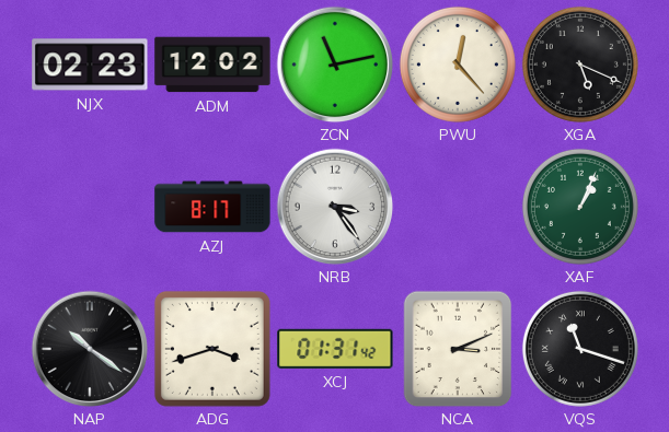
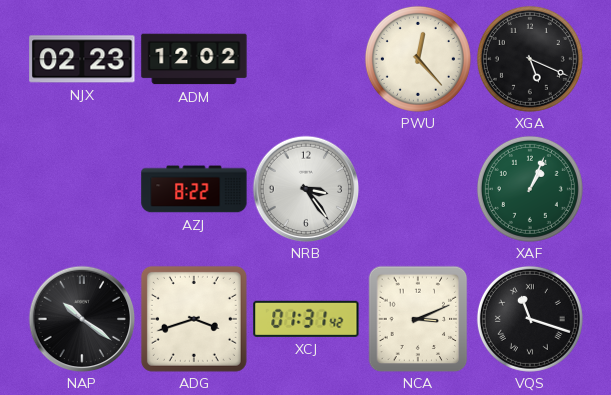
ZCN: 11:13 -> none (335, 65)
AZJ: 8:17 -> 8:22 (194, 189)
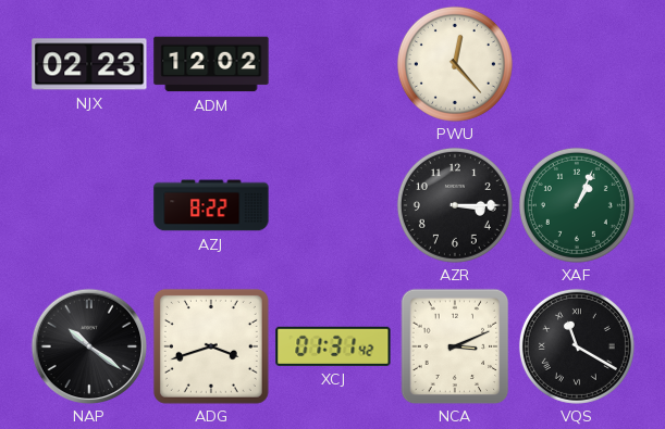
XGA: 5:19 -> none (530, 59)
NRB: 3:24 -> none (306, 189)
AZR: none -> 3:15 (455, 205)
VQS: 11:18 -> 11:20 (577, 346)
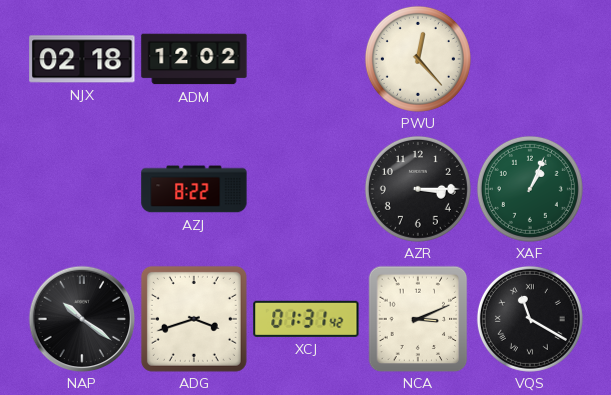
NJX: 02:23 -> 02:18 (82, 59)
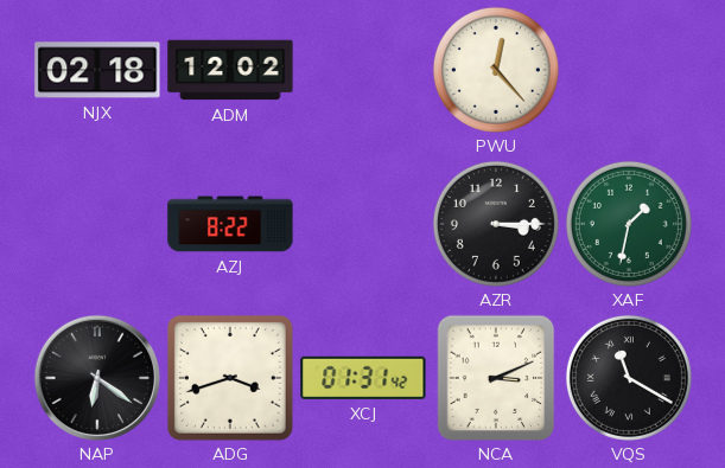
XAF: 1:04 -> 1:32 (629, 224)
NAP: 10:21 -> 6:21 (97, 378)
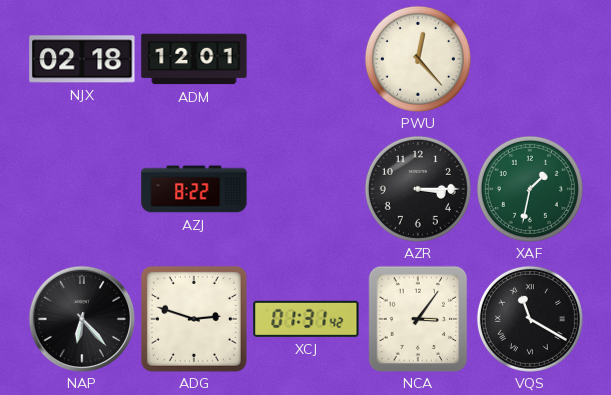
ADM: 12:02 -> 12:01 (194, 59)
NAP: 6:21 -> 6:23 (82, 319)
ADG: 3:42 -> 2:48 (194, 319)
NCA: 3:11 -> 3:06 (418, 319)
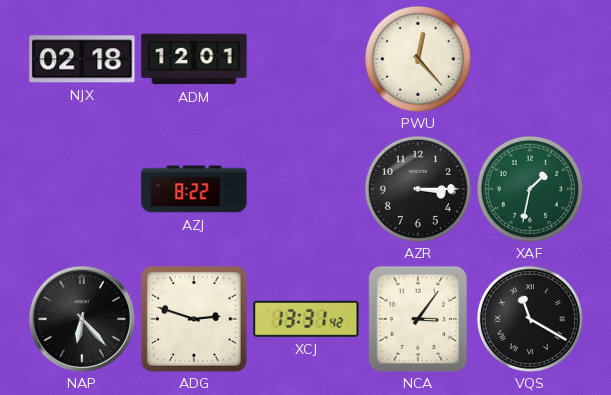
XCJ: 01:31 -> 13:31 (306, 319)
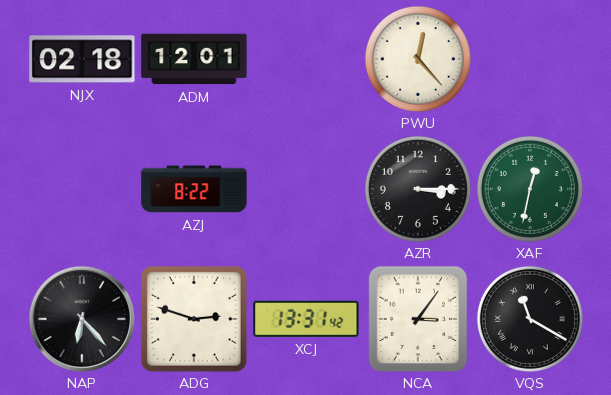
XAF: 1:32 -> 12:32 (530, 189)
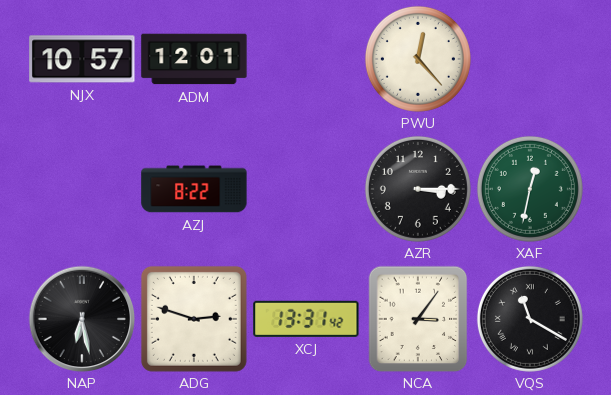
NJX: 02:18 -> 10:57 (82, 59)
NAP: 6:23 -> 6:28 (82, 319)
